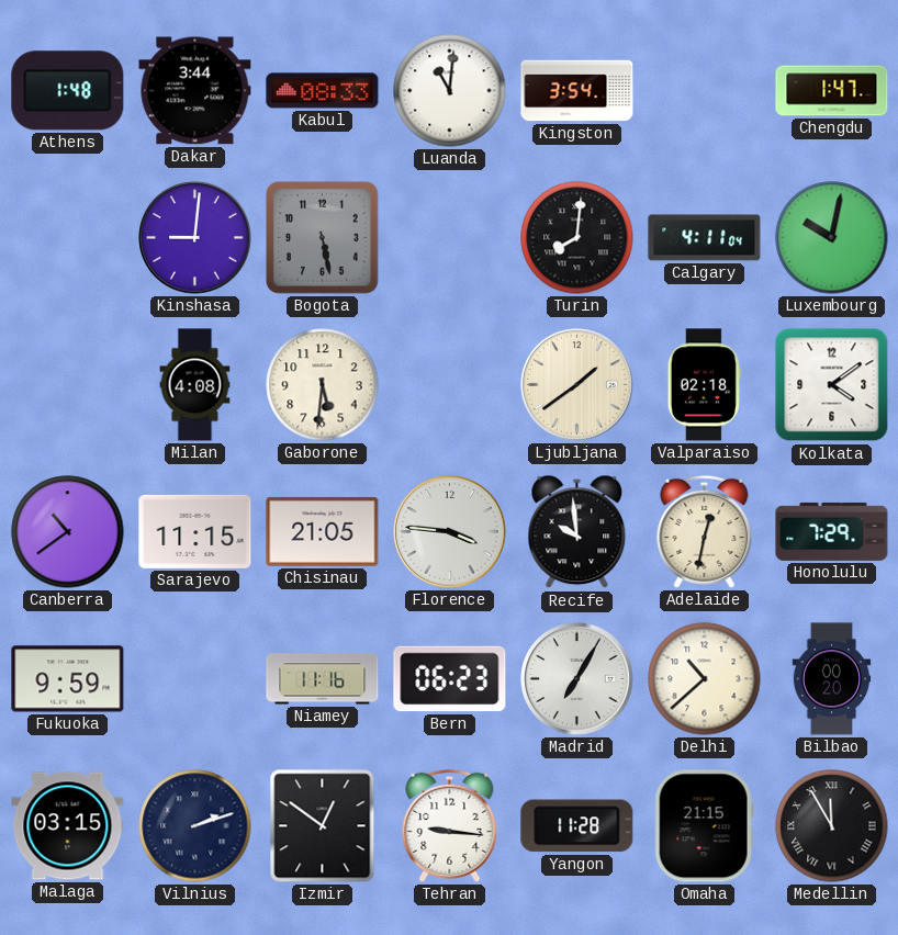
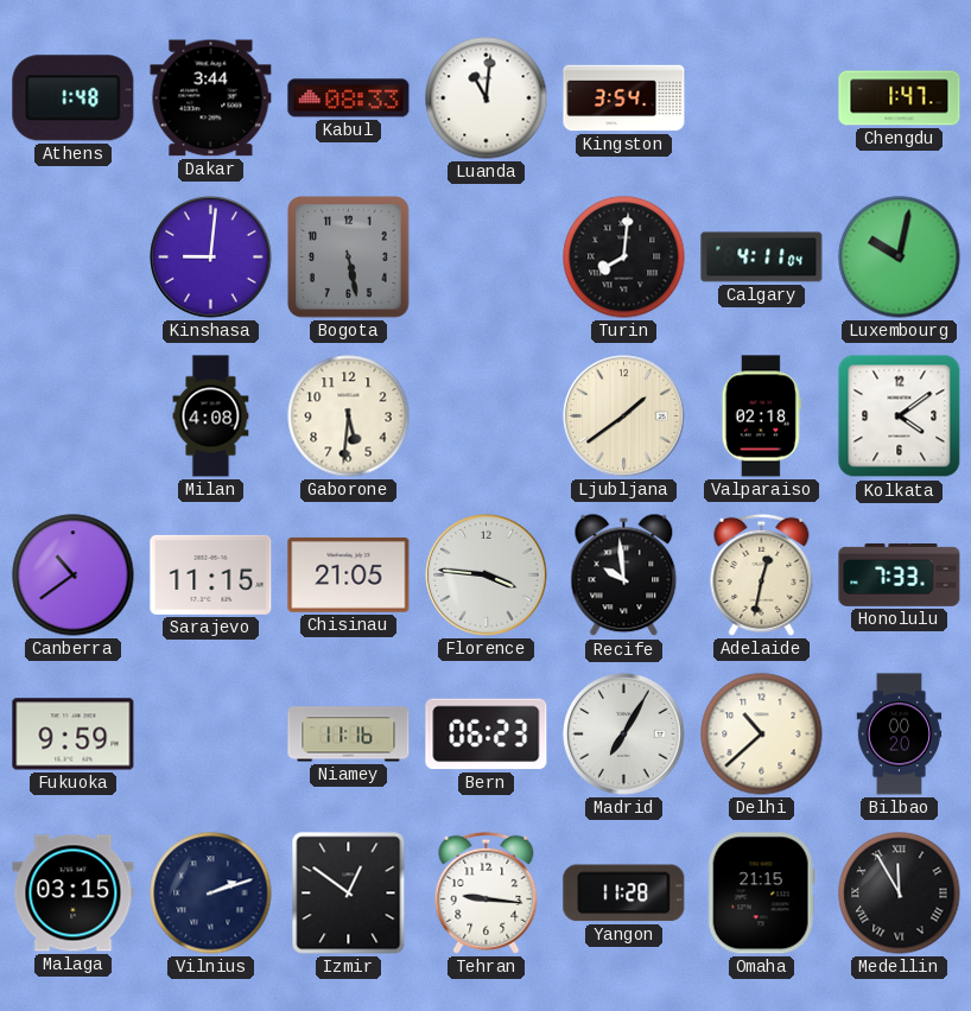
Honolulu: 7:29 -> 7:33 (900, 574)
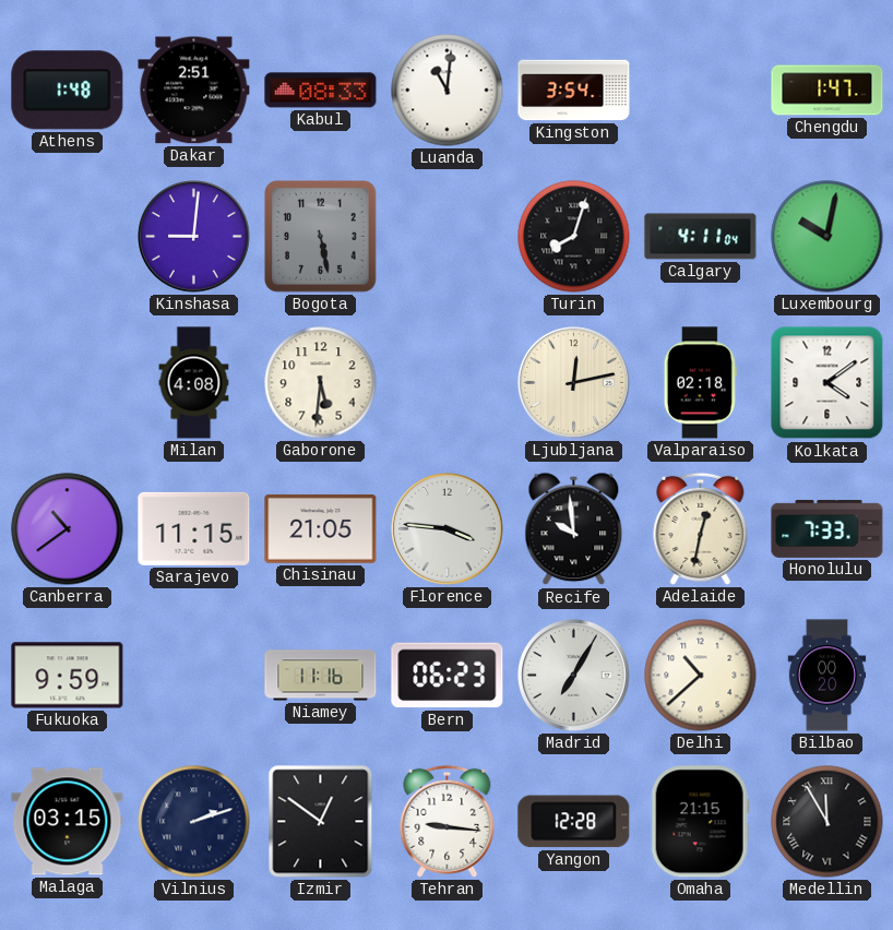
Dakar: 3:44 -> 2:51 (194, 91)
Turin: 8:01 -> 8:03 (574, 237)
Ljubljana: 1:39 -> 12:13 (574, 383)
Yangon: 11:28 -> 12:28 (574, 822)
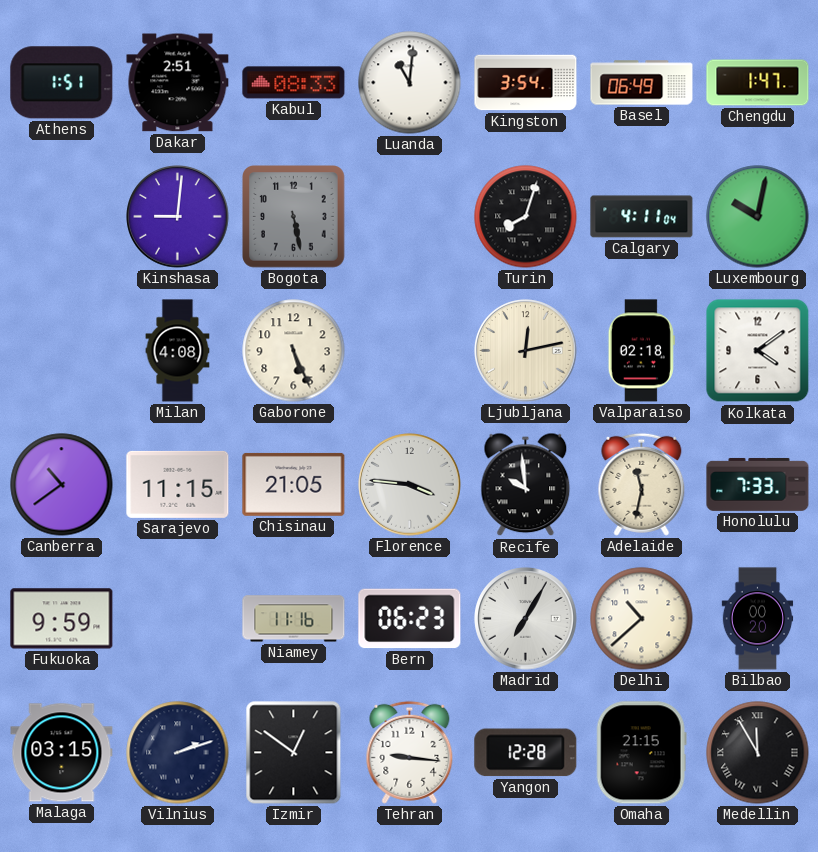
Athens: 1:48 -> 1:51 (62, 83)
Basel: none -> 06:49 (642, 83)
Gaborone: 5:31 -> 5:26 (294, 351)
Adelaide: 12:32 -> 11:32 (642, 484)
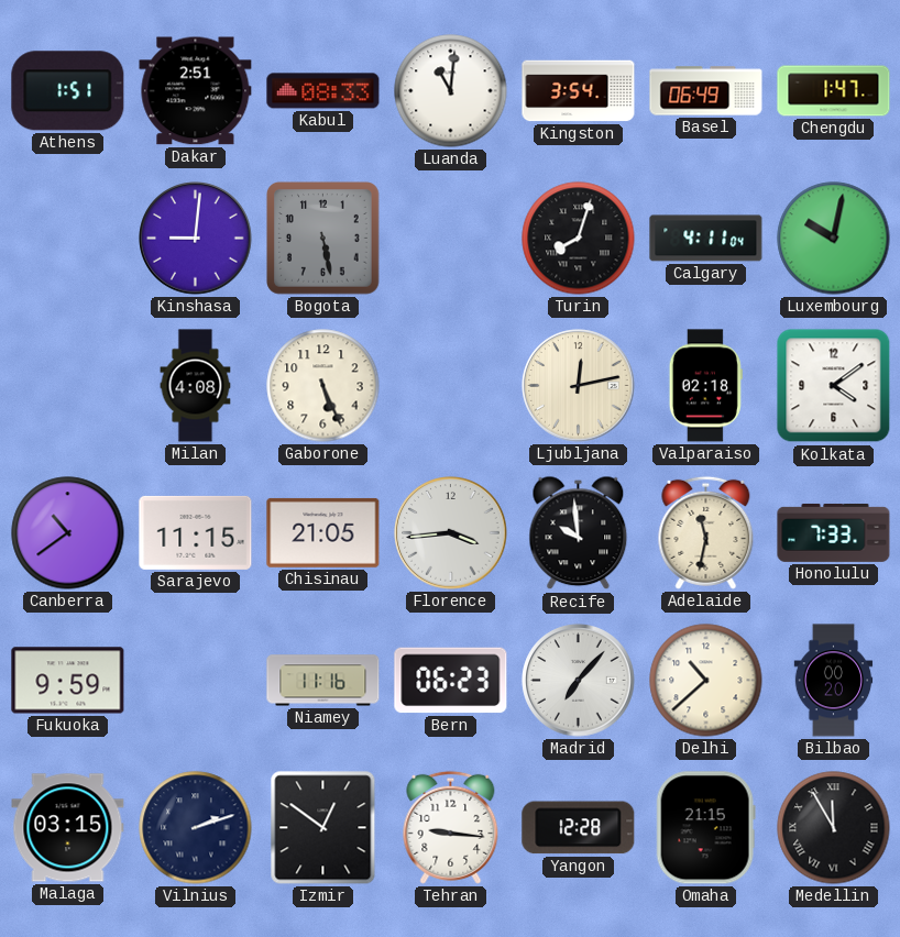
Florence: 3:46 -> 3:44 (451, 533)
Madrid: 7:05 -> 7:07 (579, 681)
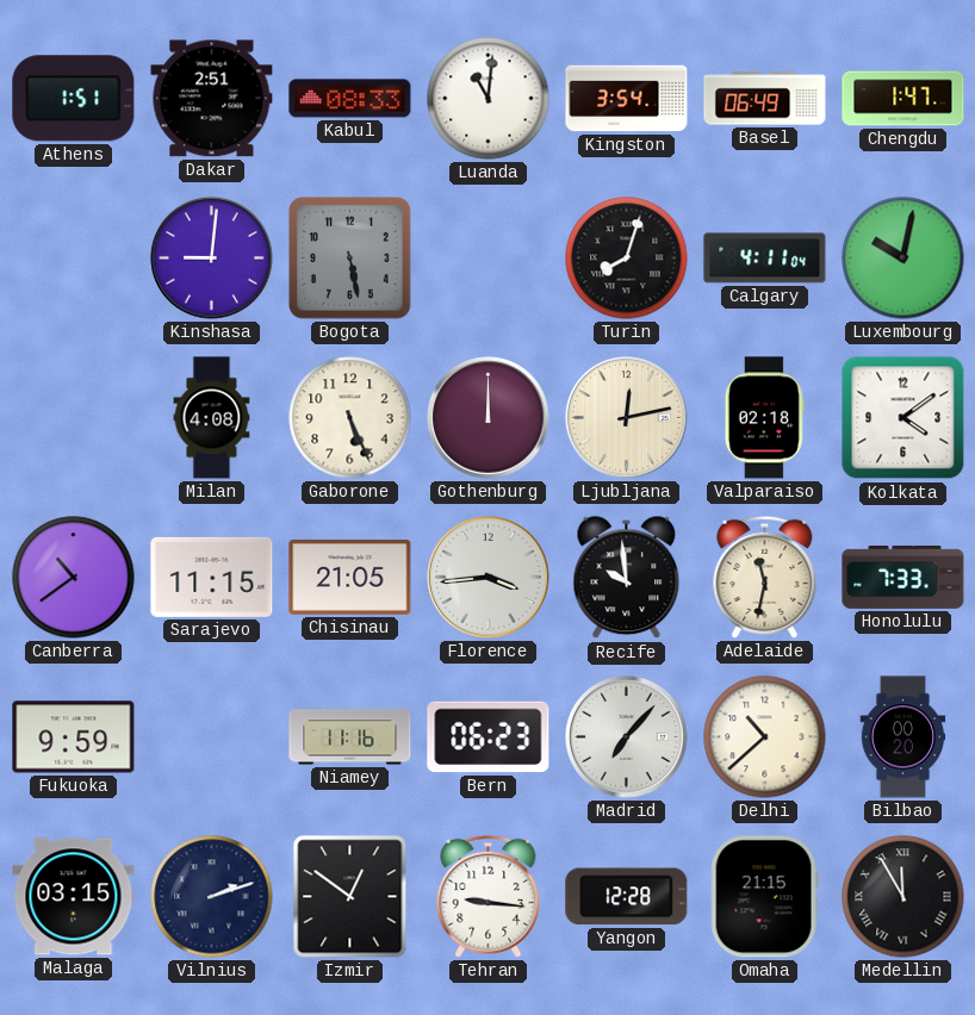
Gothenburg: none -> 12:00 (489, 418)
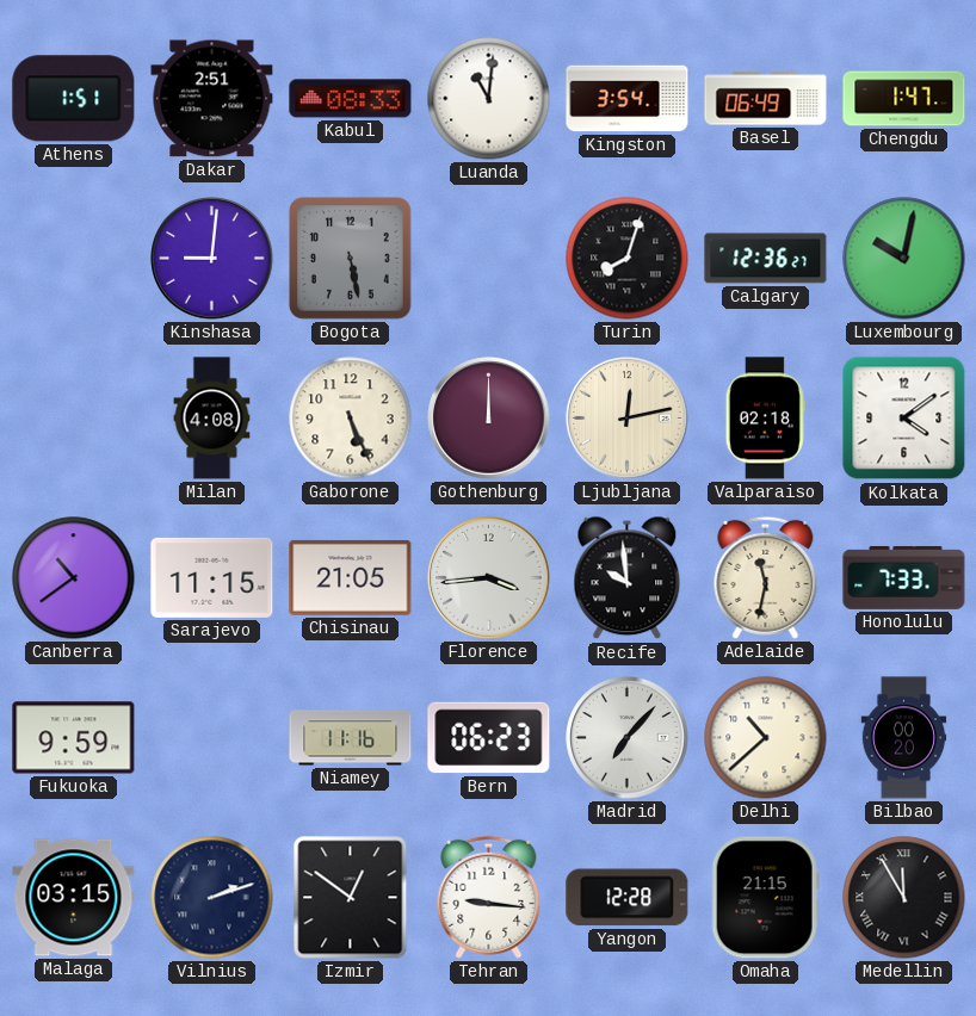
Calgary: 4:11 -> 12:36 (766, 259)
